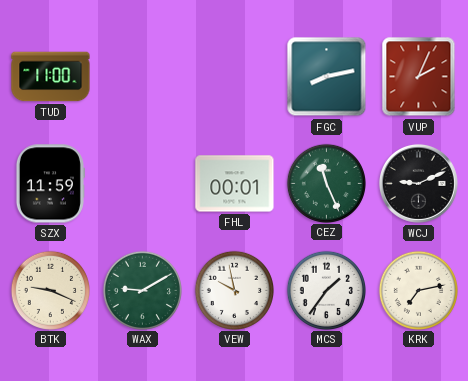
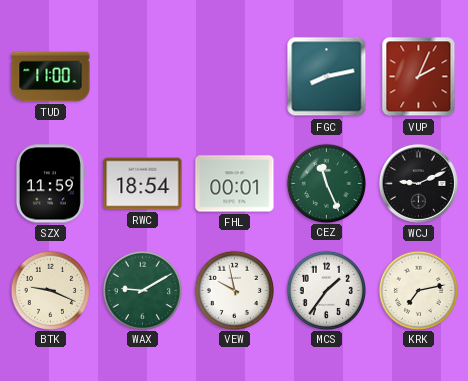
RWC: none -> 18:54 (143, 184)
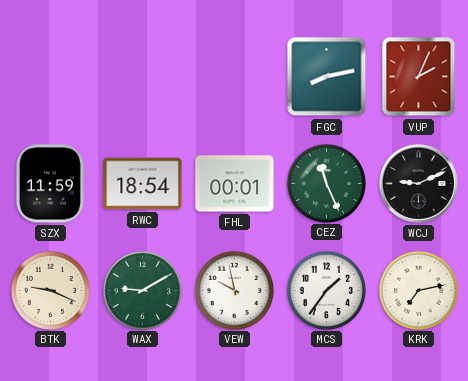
TUD: 11:00 -> none (51, 77)
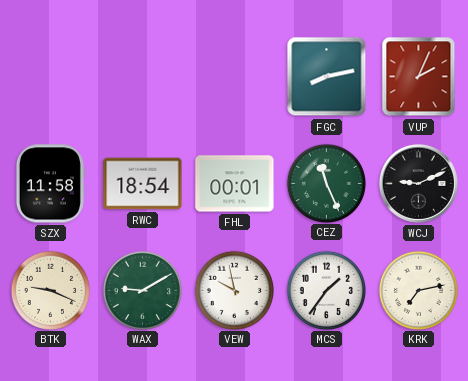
SZX: 11:59 -> 11:58 (50, 184)
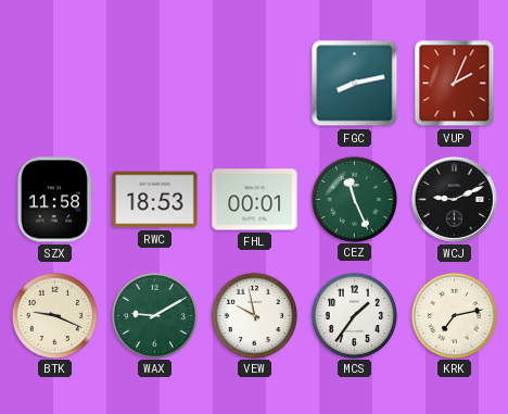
RWC: 18:54 -> 18:53 (155, 200)
